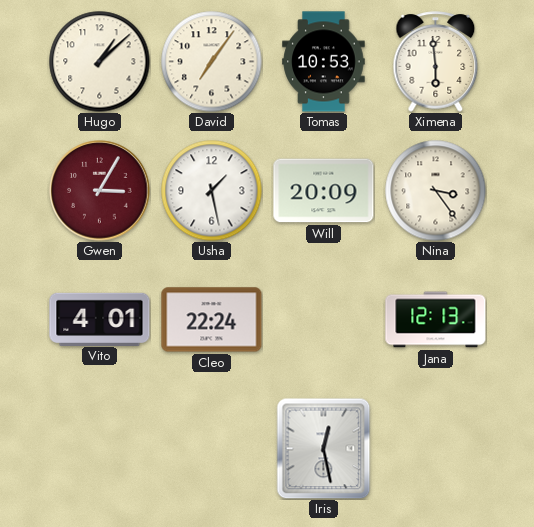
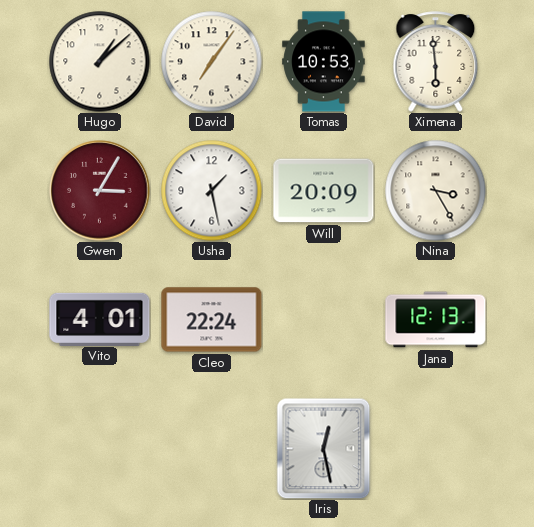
Nina: 3:24 -> 3:25 (436, 191)
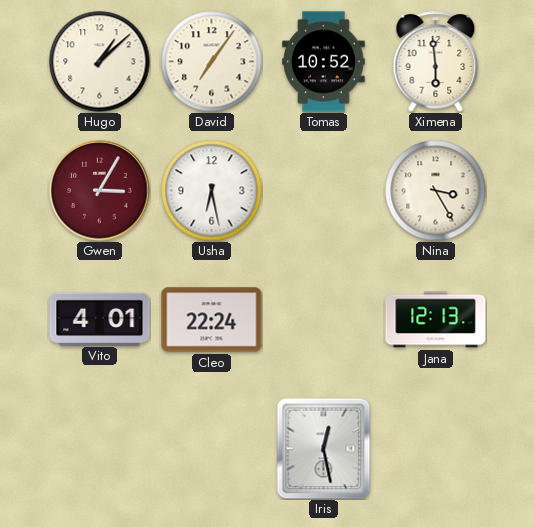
Tomas: 10:53 -> 10:52 (324, 62)
Usha: 1:28 -> 6:28 (212, 191)
Will: 20:09 -> none (324, 191)
